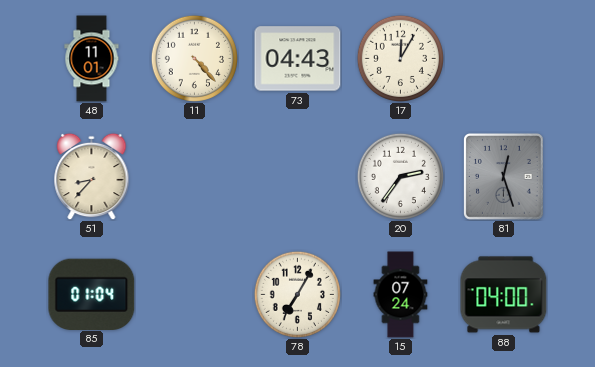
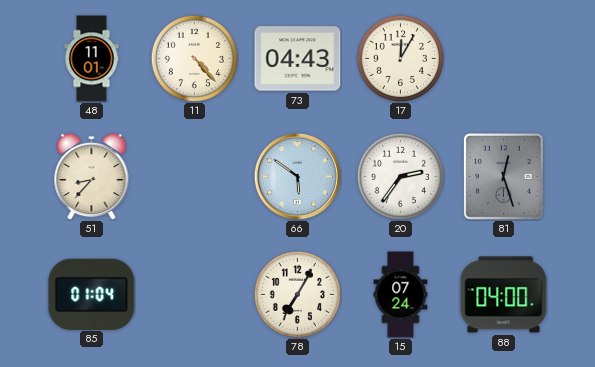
66: none -> 5:51 (297, 176)
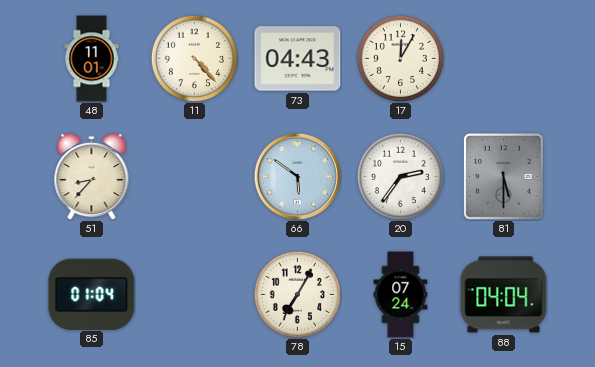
81: 12:27 -> 5:30 (504, 177)
88: 04:00 -> 04:04 (504, 295)
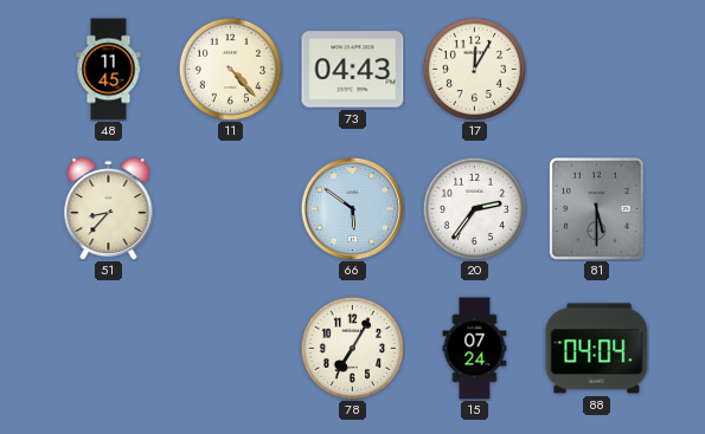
48: 11:01 -> 11:45 (109, 70)
85: 01:04 -> none (92, 294)
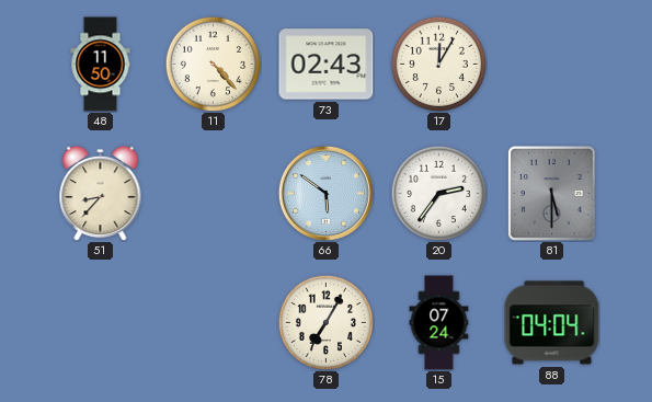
48: 11:45 -> 11:50 (101, 65)
73: 04:43 -> 02:43 (327, 65)
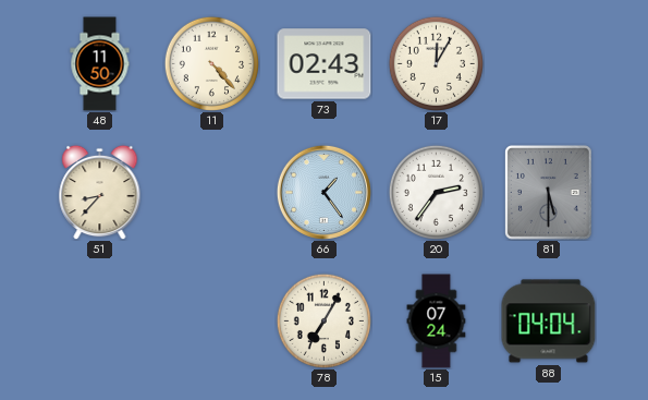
66: 5:51 -> 1:24 (323, 192)
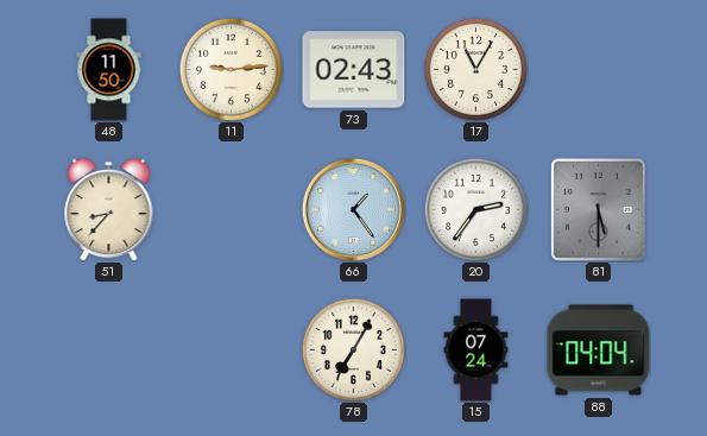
11: 4:23 -> 9:14 (231, 69)
17: 12:05 -> 11:05 (475, 69)
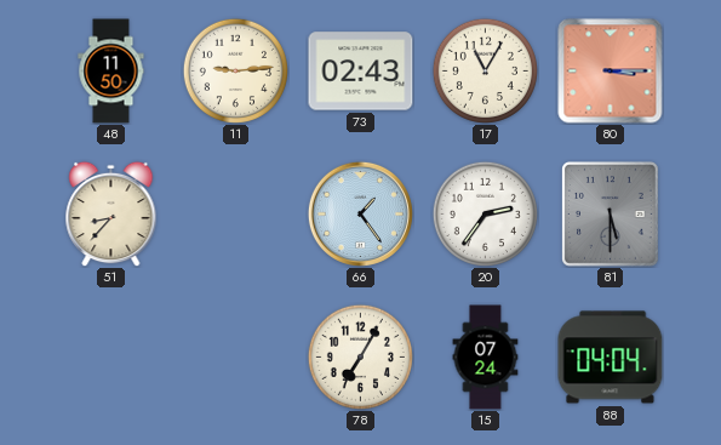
80: none -> 3:15 (611, 72)
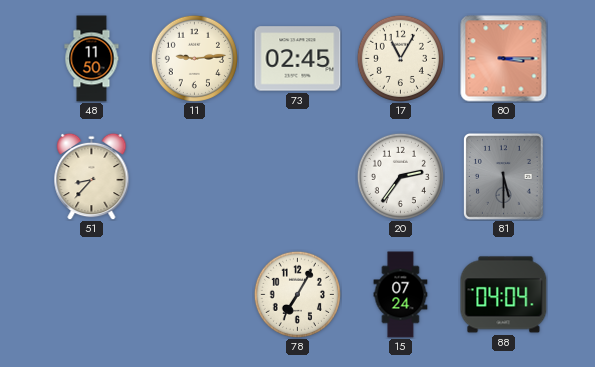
73: 02:43 -> 02:45 (298, 59)
66: 1:24 -> none (360, 213)
